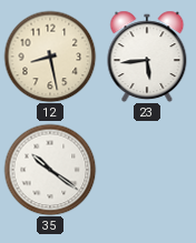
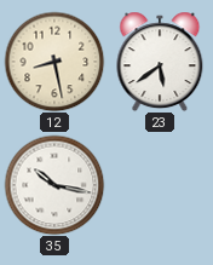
23: 5:44 -> 5:39 (160, 62)
35: 10:21 -> 10:17 (54, 185)
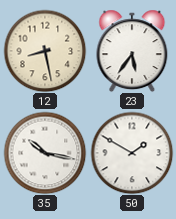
23: 5:39 -> 5:36 (132, 51)
50: none -> 1:50 (132, 153)
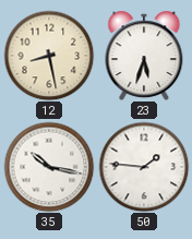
23: 5:36 -> 5:33 (144, 56)
50: 1:50 -> 1:46 (144, 167)
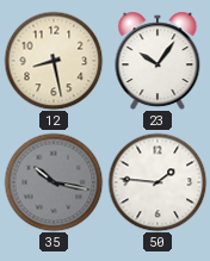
23: 5:33 -> 10:06 (157, 61)
35 dial: white -> grey (54, 182)
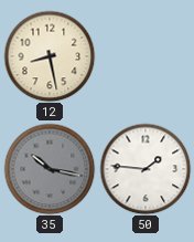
23: 10:06 -> none (157, 61)
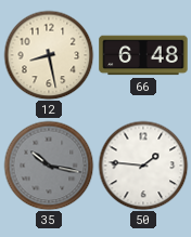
66: none -> 6:48 (143, 55)
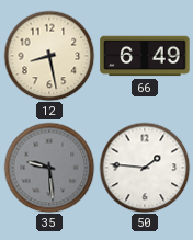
66: 6:48 -> 6:49 (145, 56)
35: 10:17 -> 9:29 (49, 168)
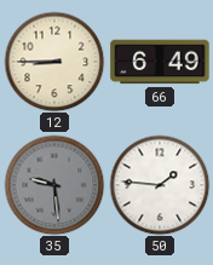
12: 8:28 -> 8:45 (54, 62)
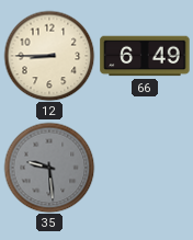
50: 1:46 -> none (160, 185)
